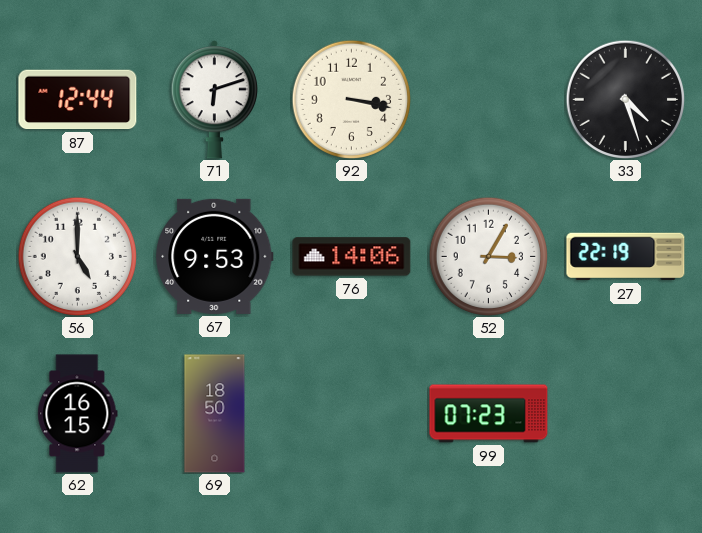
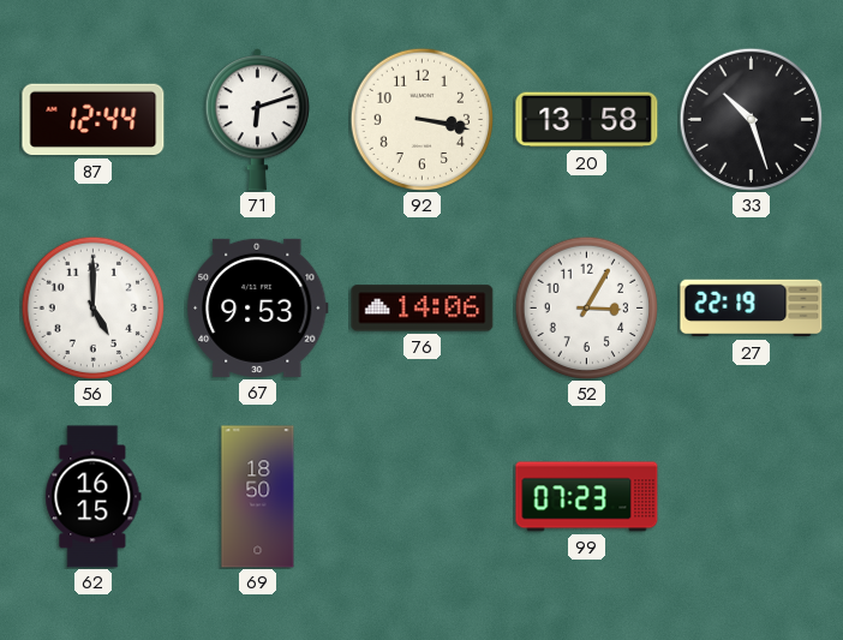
20: none -> 13:58 (587, 120)
33: 4:27 -> 10:27 (751, 119)
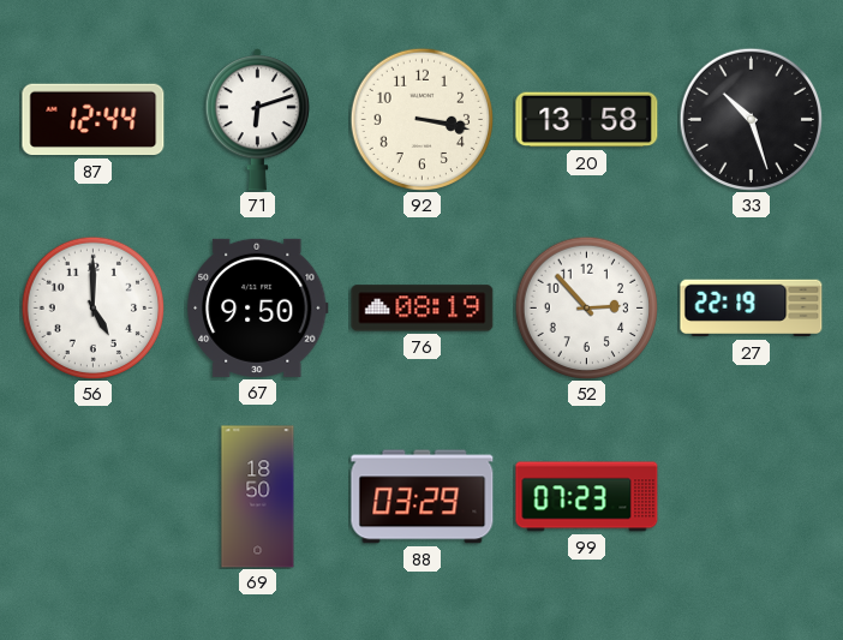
67: 9:53 -> 9:50 (258, 307)
76: 14:06 -> 08:19 (423, 309)
52: 3:05 -> 2:53 (586, 307)
62: 16:15 -> none (94, 497)
88: none -> 03:29 (423, 497)
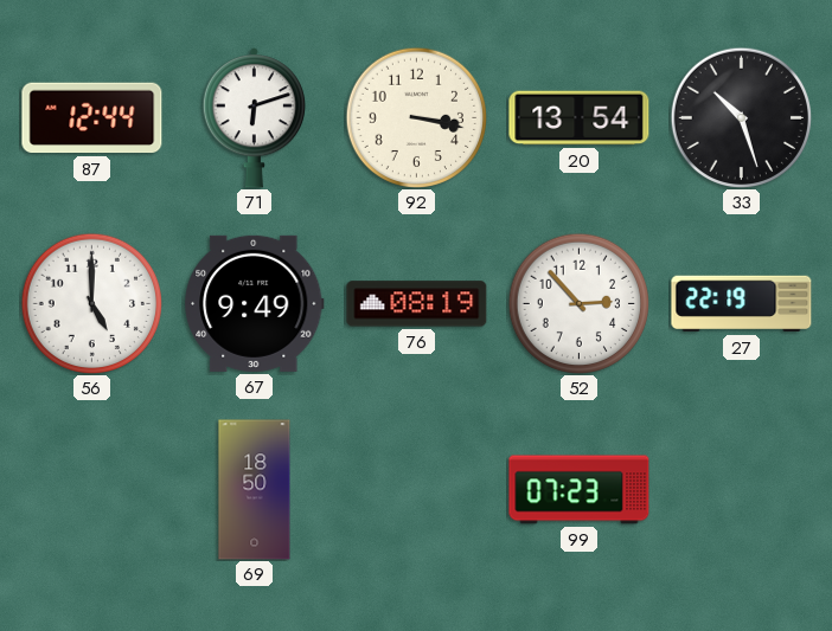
20: 13:58 -> 13:54 (580, 118)
67: 9:50 -> 9:49 (255, 303)
88: 03:29 -> none (423, 497)
